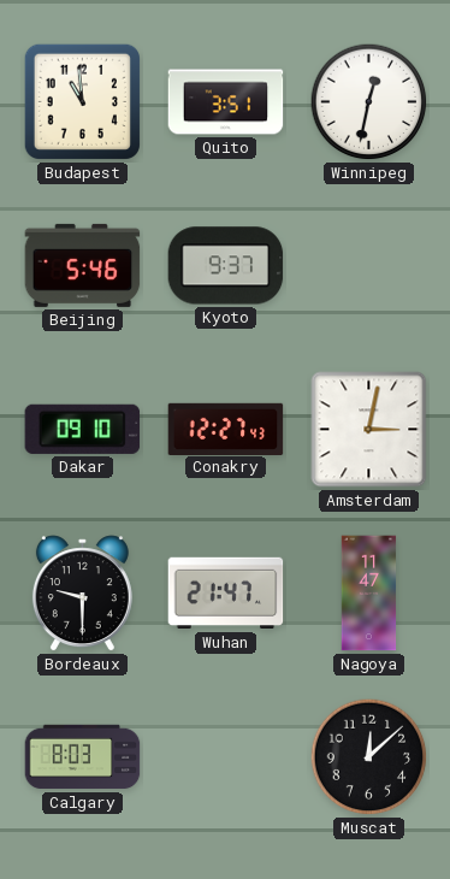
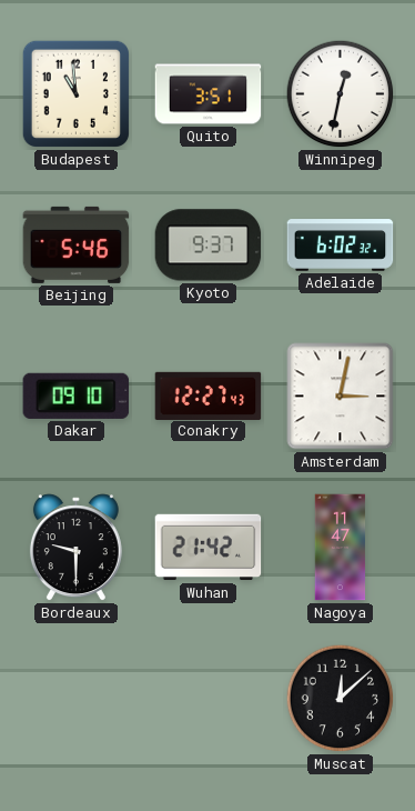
Adelaide: none -> 6:02 (341, 246)
Wuhan: 21:47 -> 21:42 (209, 548)
Calgary: 8:03 -> none (83, 757)
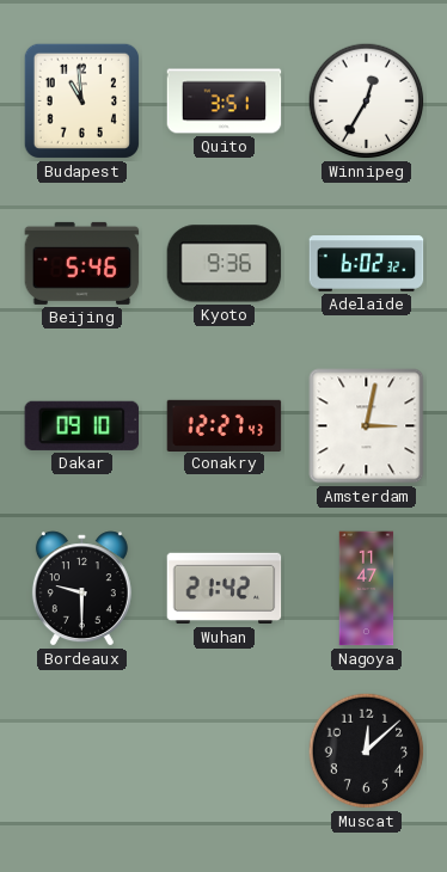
Winnipeg: 12:32 -> 12:35 (367, 102)
Kyoto: 9:37 -> 9:36 (225, 264)
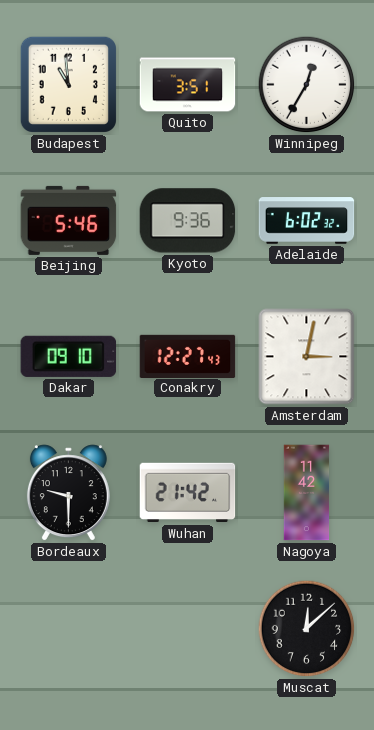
Nagoya: 11:47 -> 11:42 (307, 493)
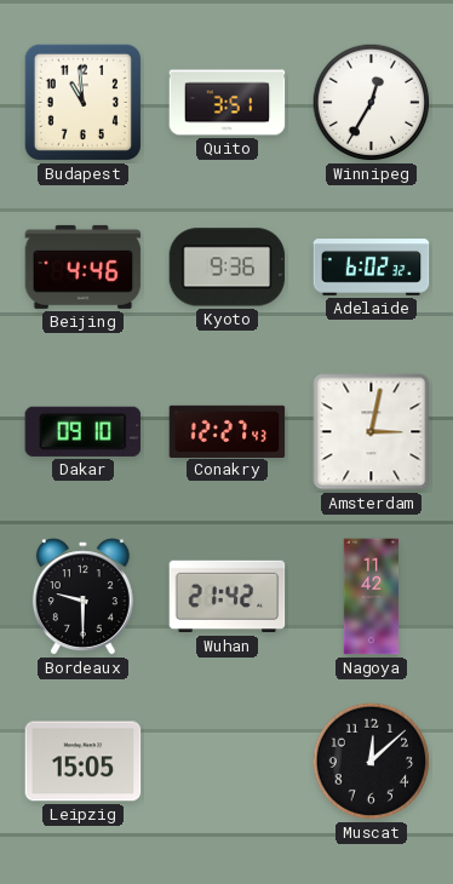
Beijing: 5:46 -> 4:46 (84, 266)
Leipzig: none -> 15:05 (84, 762)
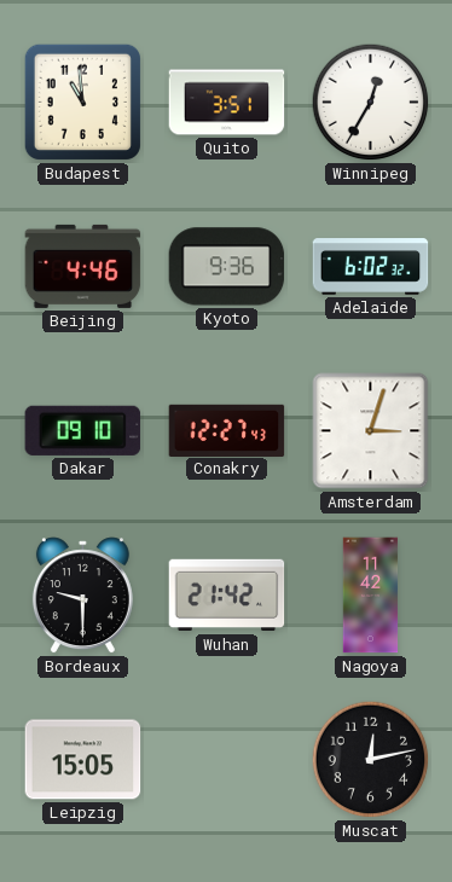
Amsterdam: 3:02 -> 3:03 (371, 431)
Muscat: 12:08 -> 12:13 (371, 760)
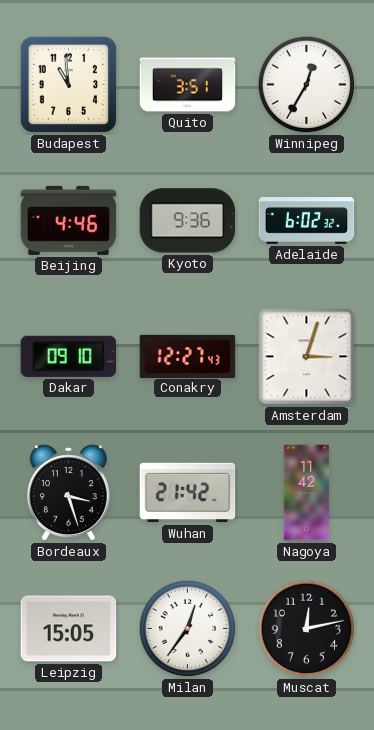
Bordeaux: 9:30 -> 3:27 (68, 493)
Milan: none -> 12:36 (188, 629)
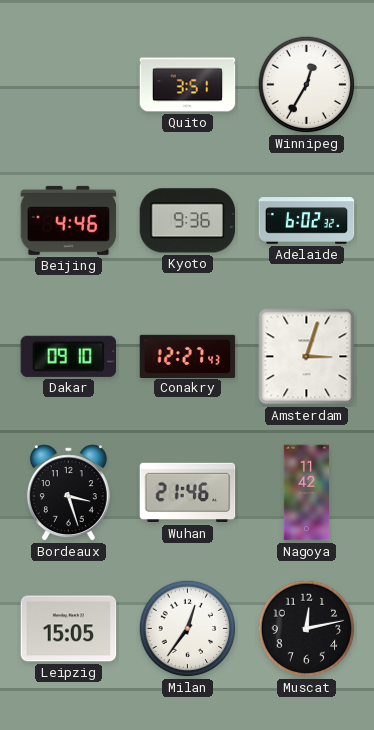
Budapest: 10:59 -> none (68, 84)
Wuhan: 21:42 -> 21:46 (188, 493)
